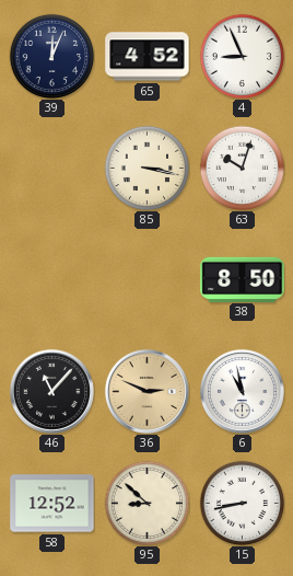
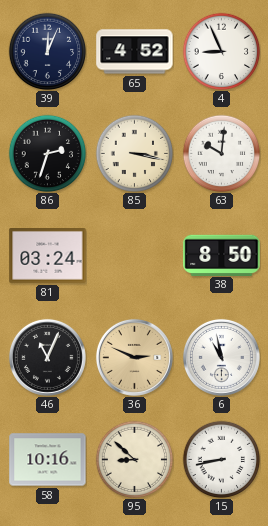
86: none -> 2:33 (47, 153)
63: 10:03 -> 10:01 (221, 153)
81: none -> 03:24 (48, 256)
46: 11:07 -> 11:04 (47, 357)
58: 12:52 -> 10:16 (48, 460)
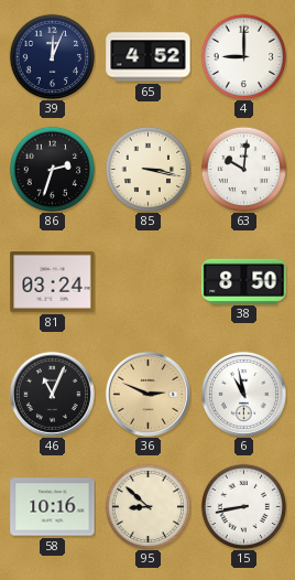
4: 8:56 -> 9:00 (243, 56)
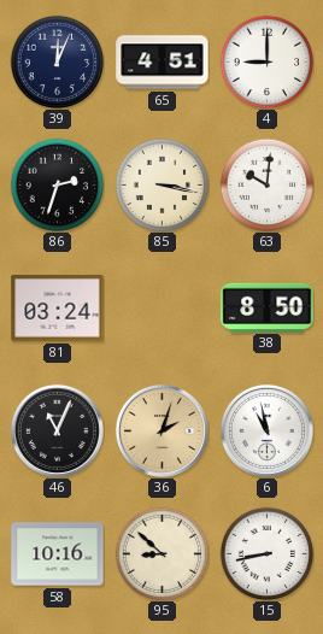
65: 4:52 -> 4:51 (163, 63)
36: 2:49 -> 2:03 (161, 430)
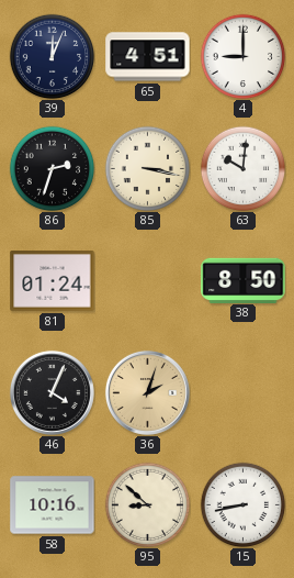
81: 03:24 -> 01:24 (53, 281)
46: 11:04 -> 4:04 (52, 392)
6: 10:58 -> none (266, 430)
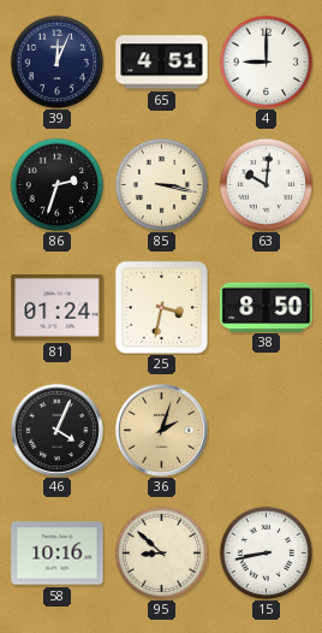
25: none -> 3:32 (161, 307)
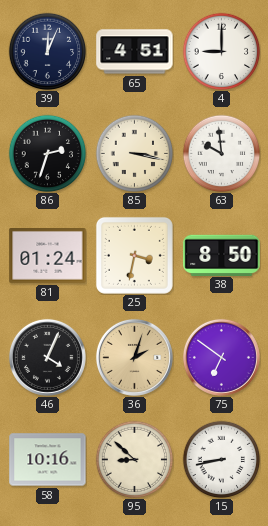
63: 10:01 -> 9:59 (221, 153)
75: none -> 6:51 (221, 357)
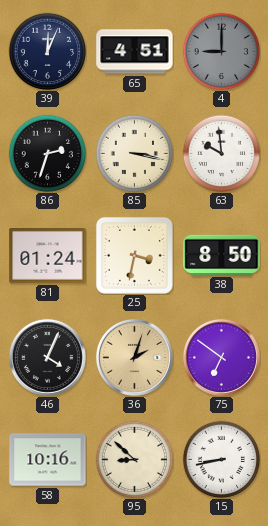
4 dial: white -> grey (221, 51)
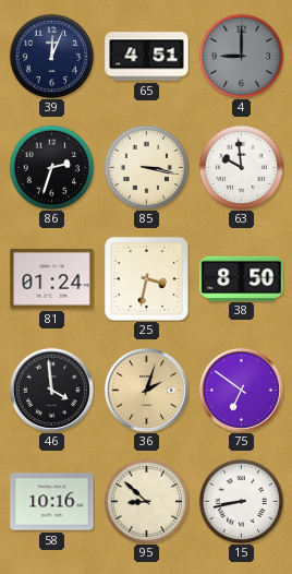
46: 4:04 -> 3:59 (51, 390)
